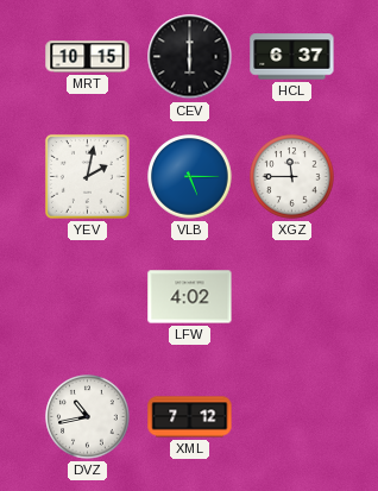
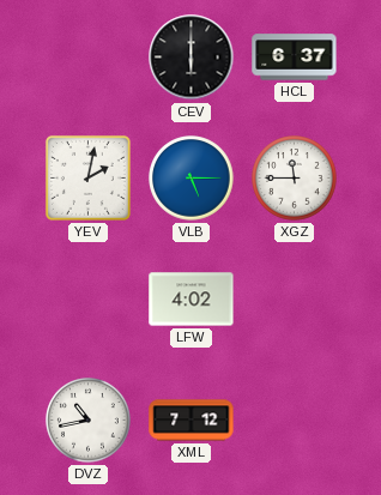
MRT: 10:15 -> none (88, 57)
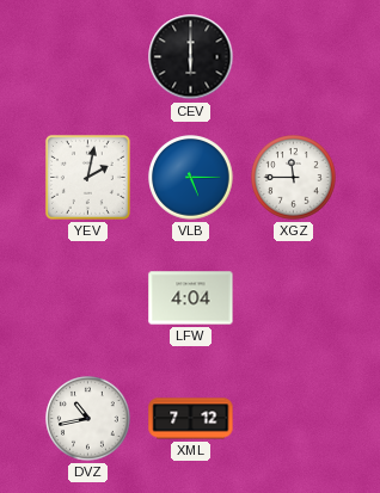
HCL: 6:37 -> none (295, 58)
LFW: 4:02 -> 4:04 (191, 298)
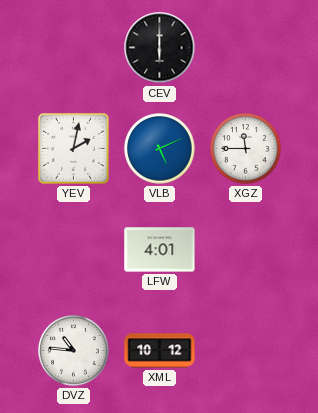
VLB: 5:15 -> 5:11 (160, 149)
LFW: 4:04 -> 4:01 (160, 250)
DVZ: 10:43 -> 10:46 (74, 351)
XML: 7:12 -> 10:12 (160, 351)
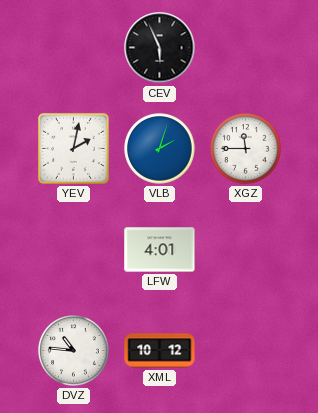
CEV: 6:00 -> 5:56 (160, 48)
VLB: 5:11 -> 2:03 (160, 149)
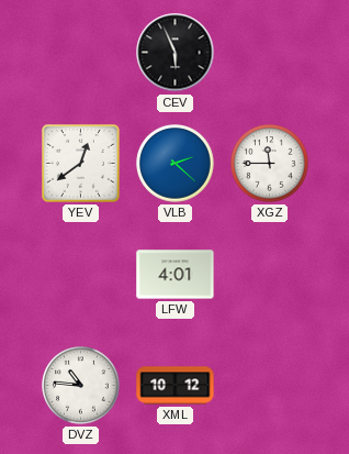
YEV: 2:02 -> 12:39 (80, 163)
VLB: 2:03 -> 2:22 (176, 164)
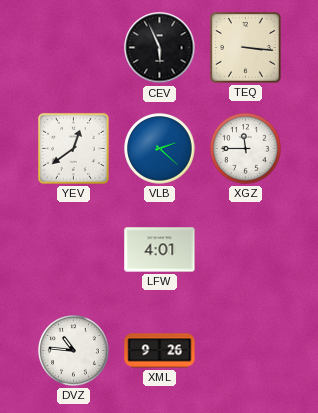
TEQ: none -> 3:16 (245, 47)
XML: 10:12 -> 9:26 (160, 351)
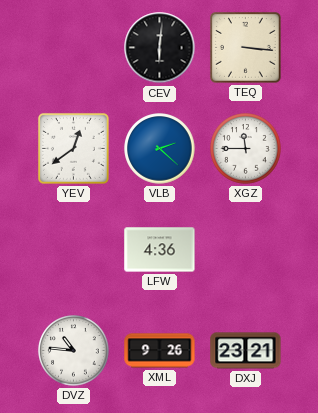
CEV: 5:56 -> 6:01 (160, 48)
LFW: 4:01 -> 4:36 (160, 250)
DXJ: none -> 23:21 (246, 351)
